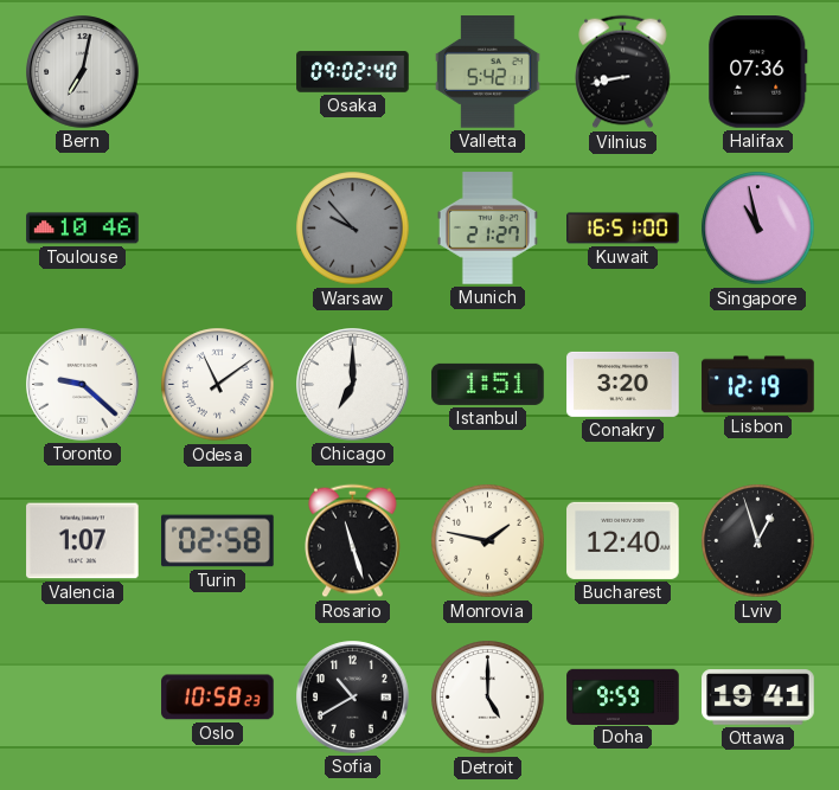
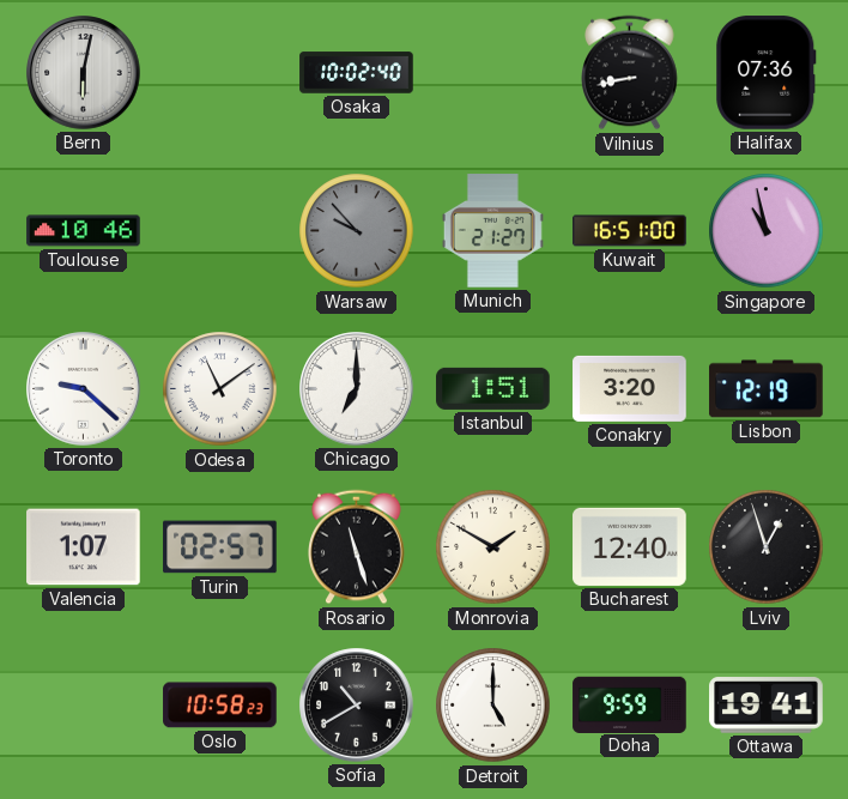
Bern: 7:02 -> 6:02 (84, 73)
Osaka: 09:02 -> 10:02 (357, 73)
Valletta: 5:42 -> none (488, 72)
Turin: 02:58 -> 02:57 (220, 547)
Monrovia: 1:47 -> 1:50 (493, 547)
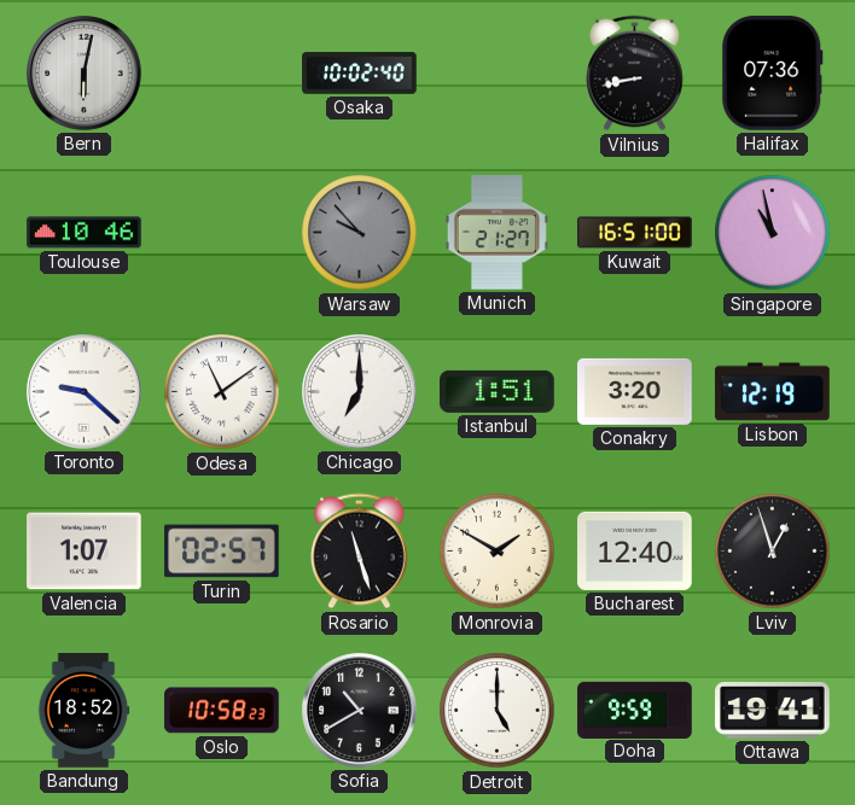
Bandung: none -> 18:52 (83, 711)
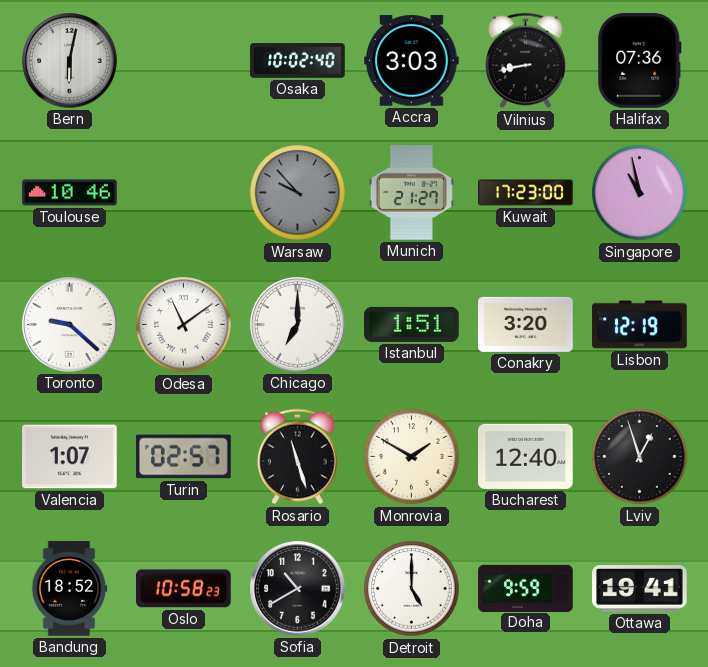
Accra: none -> 3:03 (412, 61)
Kuwait: 16:51 -> 17:23 (526, 193)
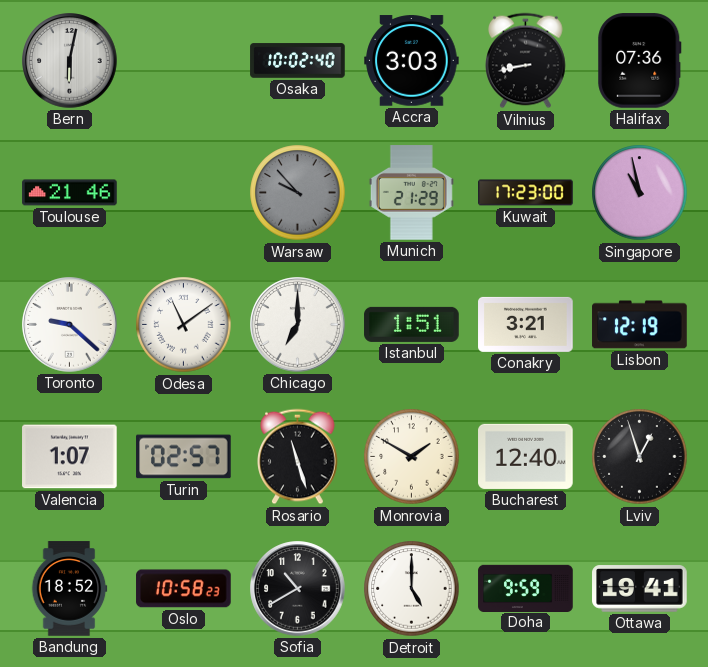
Toulouse: 10:46 -> 21:46 (70, 193)
Munich: 21:27 -> 21:29 (411, 193)
Conakry: 3:20 -> 3:21 (526, 324)
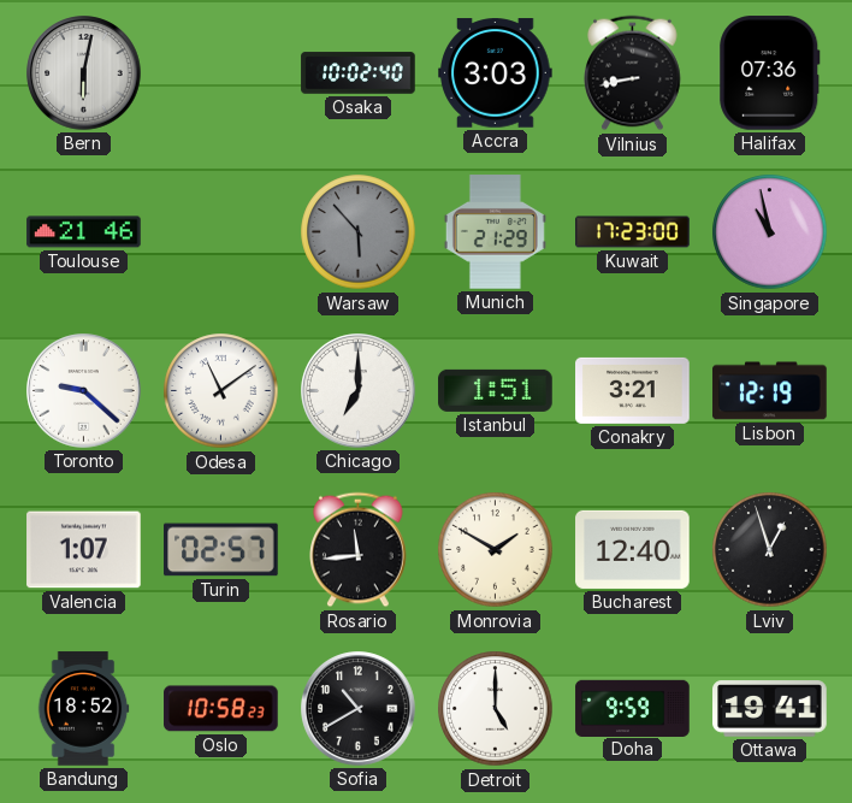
Warsaw: 9:53 -> 5:53 (359, 232)
Rosario: 11:27 -> 11:44 (359, 550)
